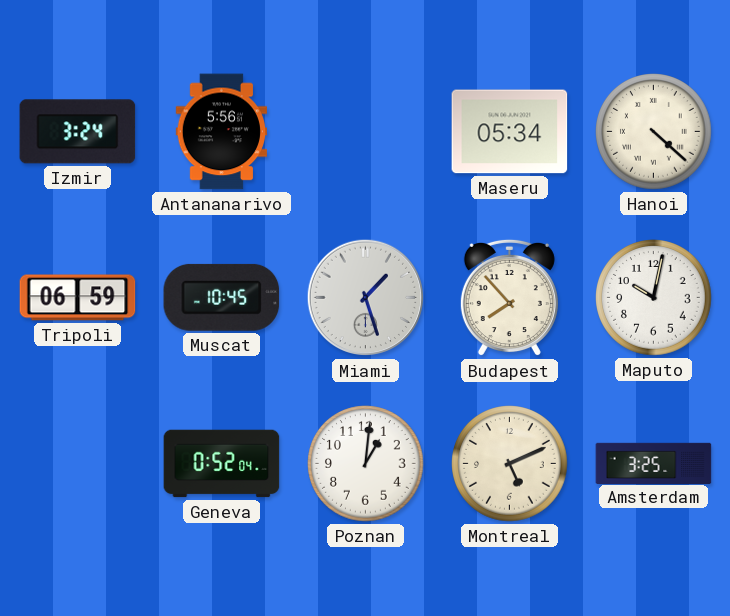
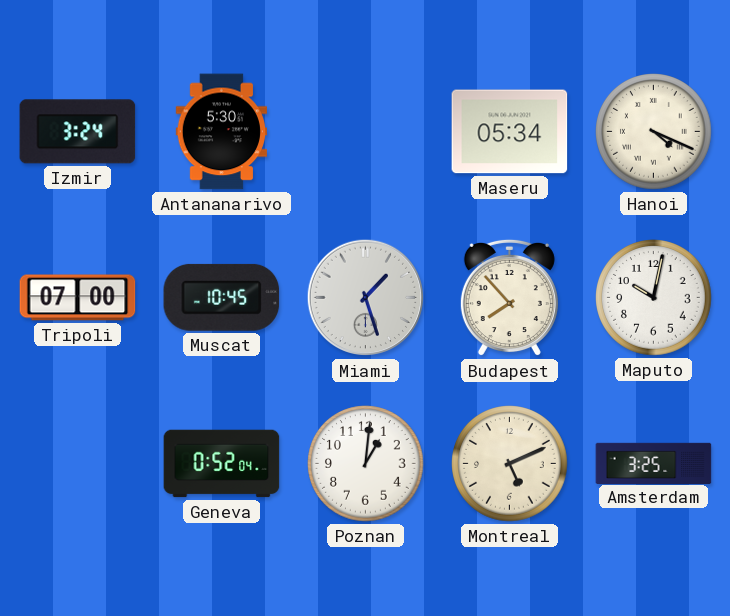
Antananarivo: 5:56 -> 5:30 (221, 132)
Hanoi: 4:22 -> 4:19 (654, 132)
Tripoli: 06:59 -> 07:00 (78, 298)
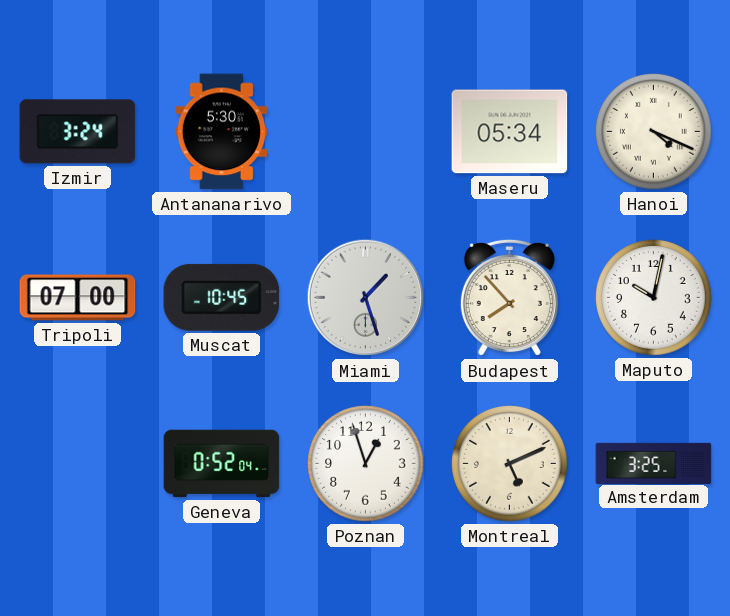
Poznan: 1:01 -> 12:57 (366, 464)
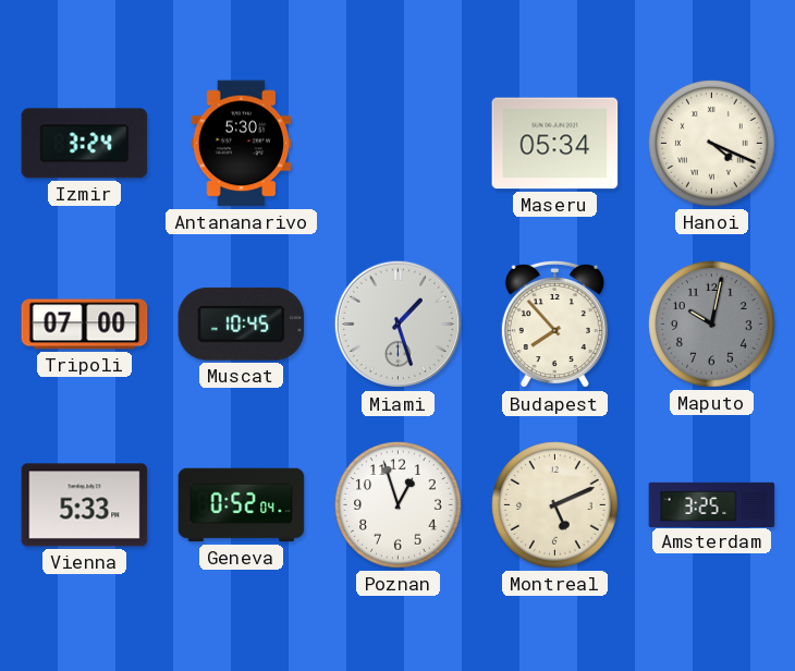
Maputo dial: white -> grey (712, 325)
Vienna: none -> 5:33 (85, 505)
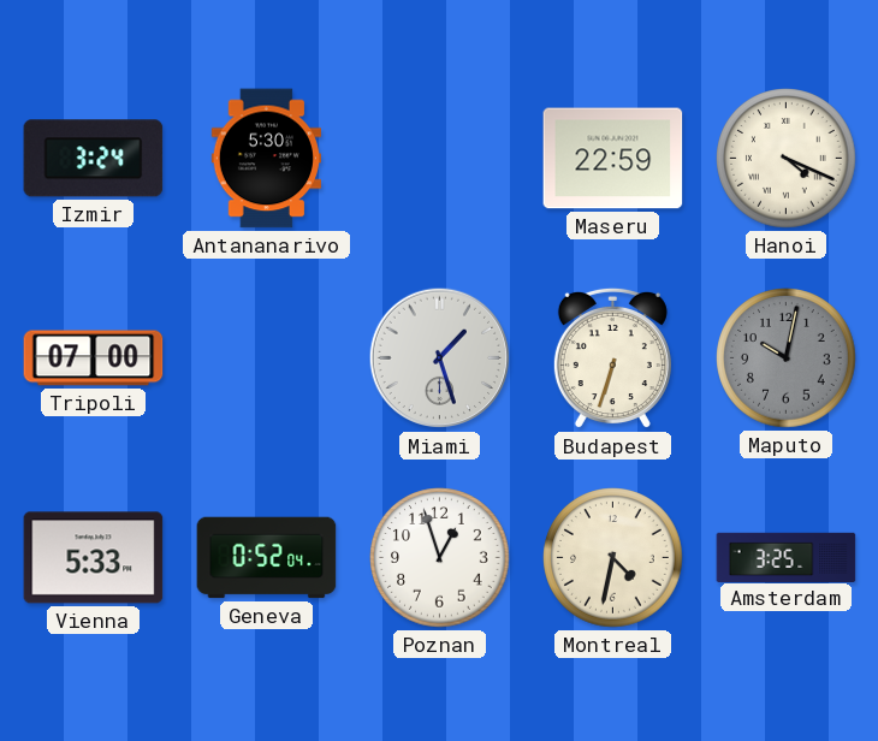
Maseru: 05:34 -> 22:59 (613, 159)
Muscat: 10:45 -> none (242, 324)
Budapest: 7:53 -> 6:33 (612, 358)
Montreal: 5:11 -> 4:32 (613, 558)
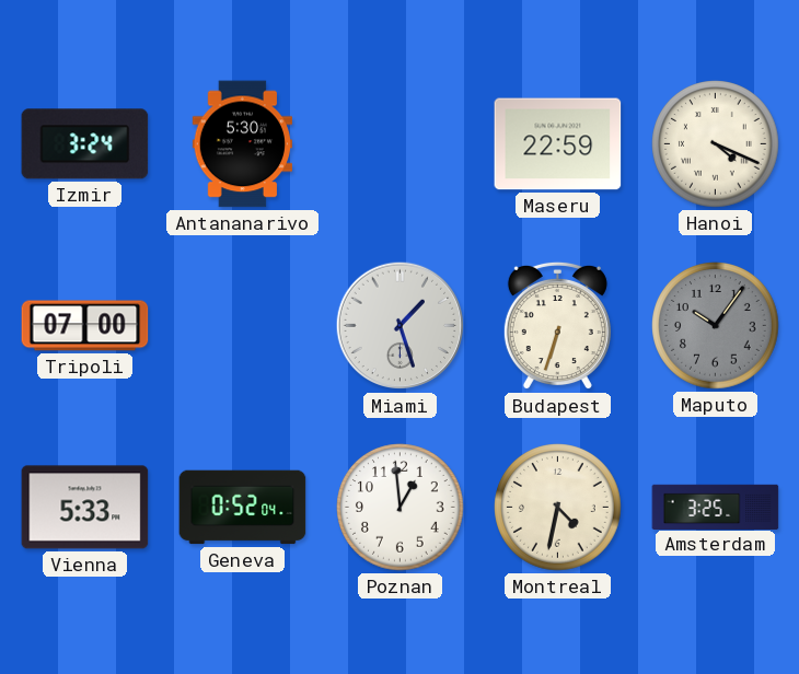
Maputo: 10:02 -> 10:06 (716, 326)
Poznan: 12:57 -> 12:59 (401, 508)
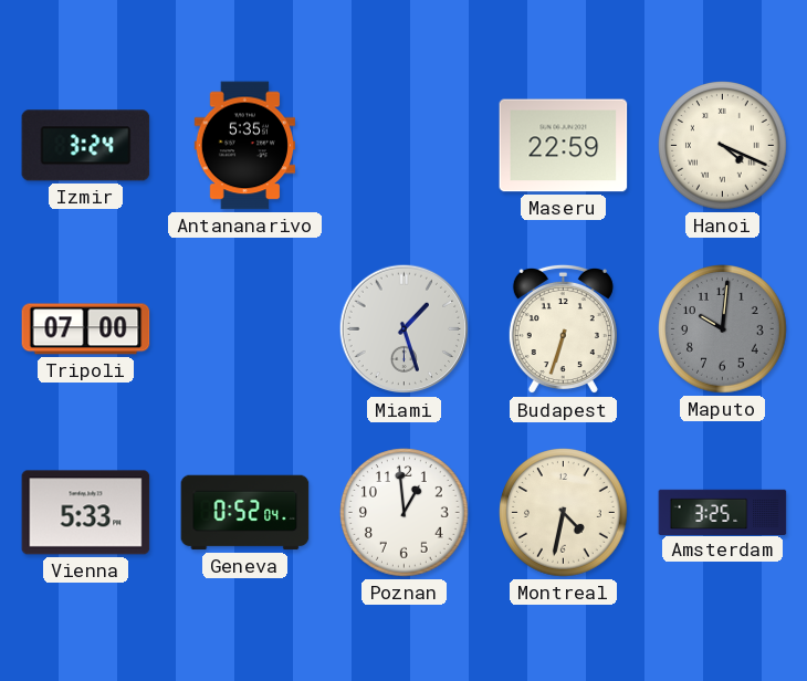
Antananarivo: 5:30 -> 5:35 (244, 146)
Maputo: 10:06 -> 10:01 (723, 329)
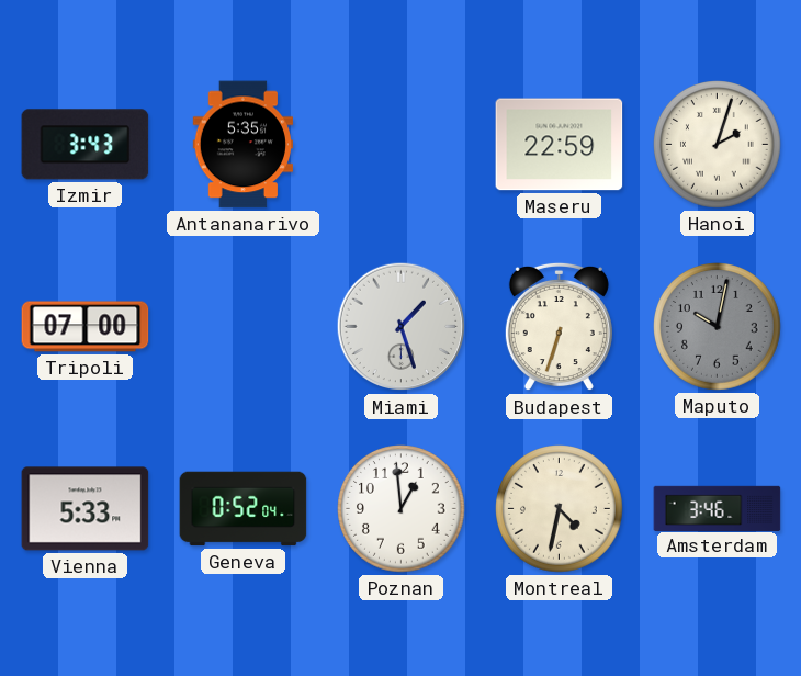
Izmir: 3:24 -> 3:43 (86, 145)
Hanoi: 4:19 -> 2:03 (718, 145)
Maputo: 10:01 -> 10:02 (718, 327)
Amsterdam: 3:25 -> 3:46 (718, 508)
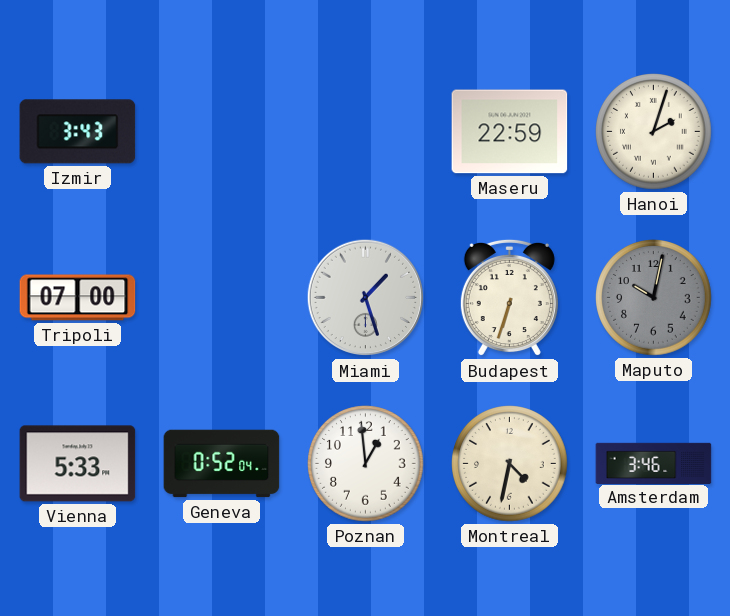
Antananarivo: 5:35 -> none (242, 145)
